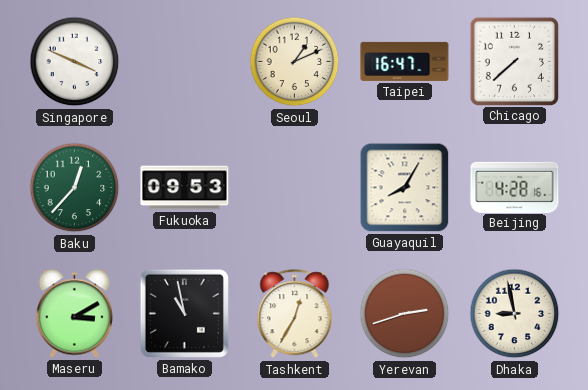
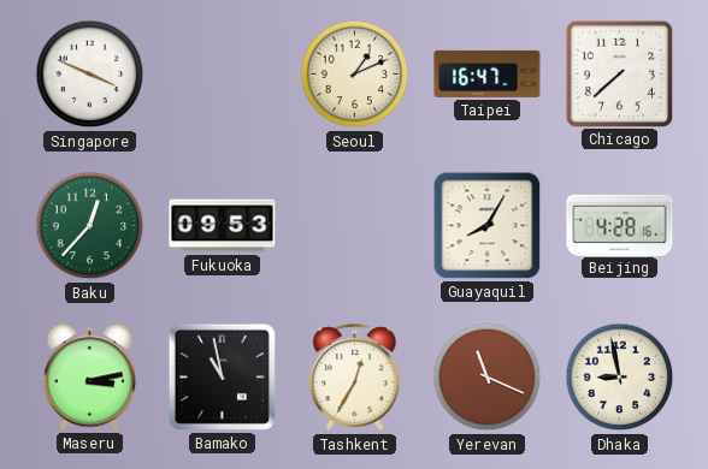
Maseru: 3:10 -> 3:13 (89, 378)
Yerevan: 2:42 -> 11:19 (488, 378)
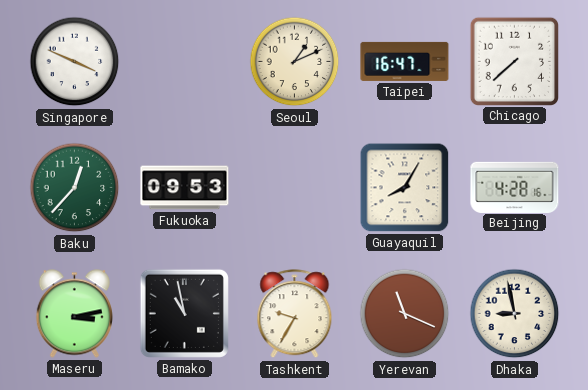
Tashkent: 12:35 -> 9:35 (295, 314)
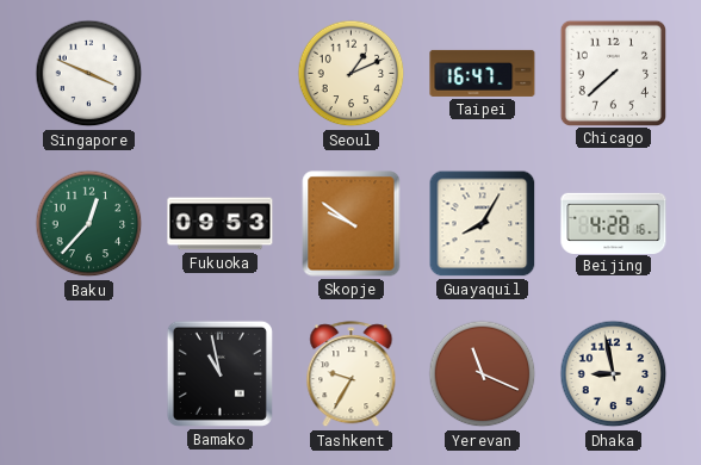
Skopje: none -> 9:51 (352, 224)
Maseru: 3:13 -> none (74, 314)
